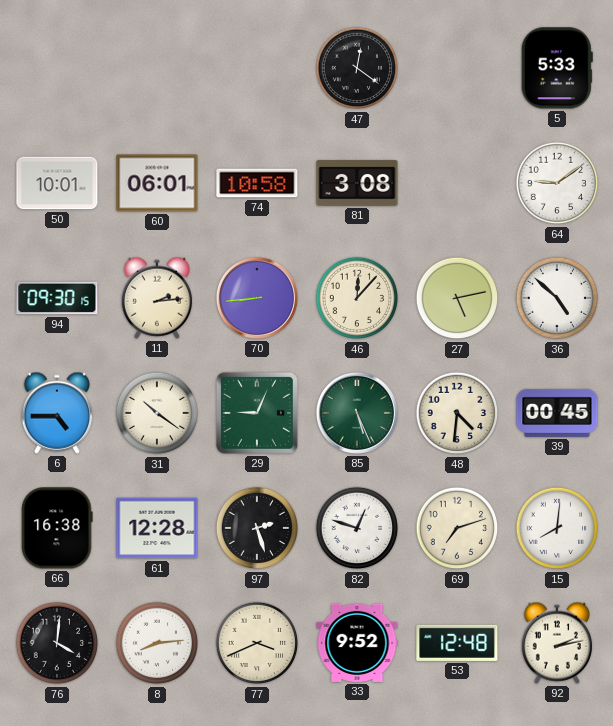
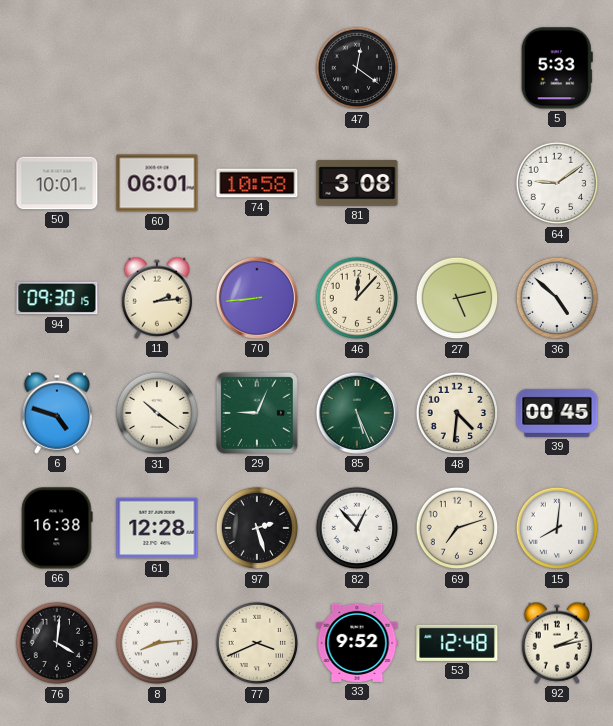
6: 4:45 -> 4:48 (56, 413)
82: 12:48 -> 12:53 (357, 528)
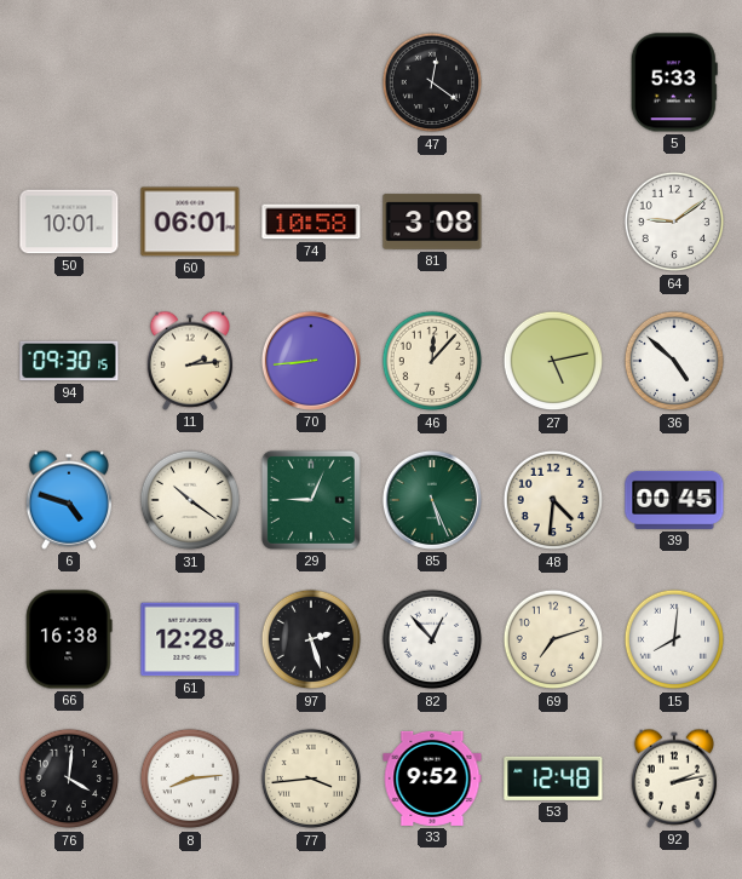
77: 3:41 -> 3:44 (311, 779)
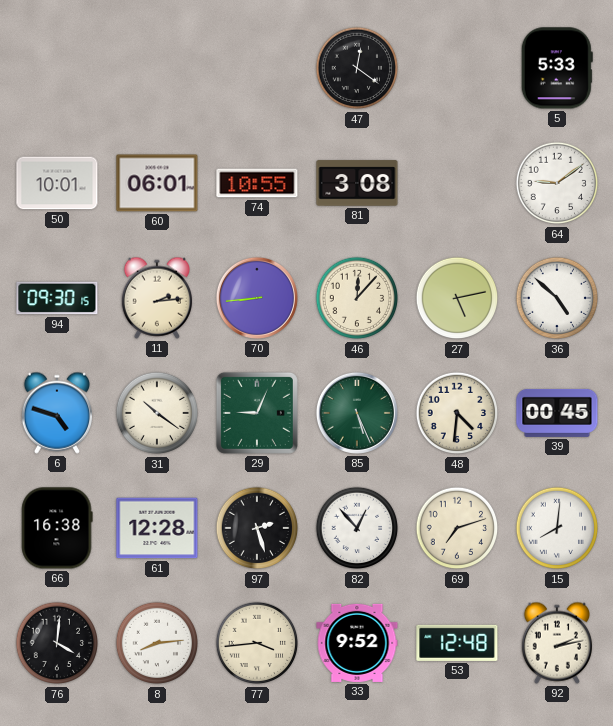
74: 10:58 -> 10:55 (257, 183)
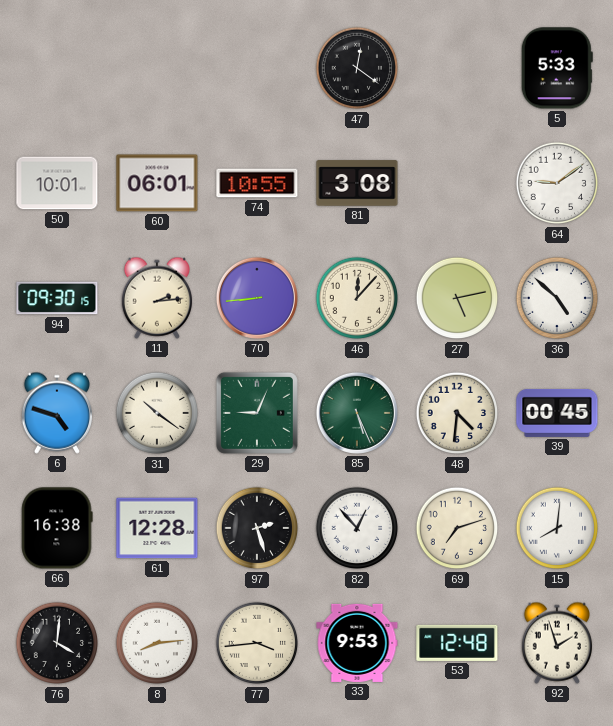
33: 9:52 -> 9:53 (357, 643)
92: 2:13 -> 1:57 (556, 643)
